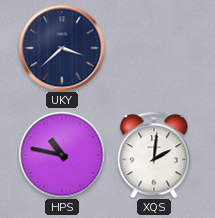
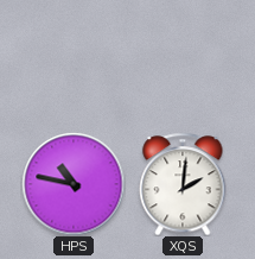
UKY: 3:38 -> none (62, 48)
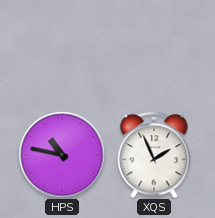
XQS: 2:01 -> 1:56 (154, 155)
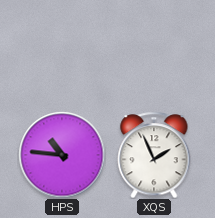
HPS: 10:47 -> 10:46 (62, 155)
